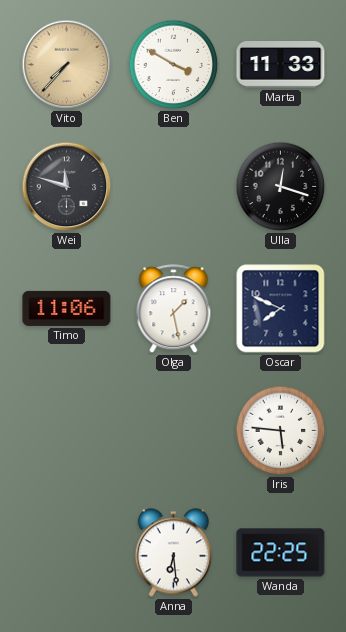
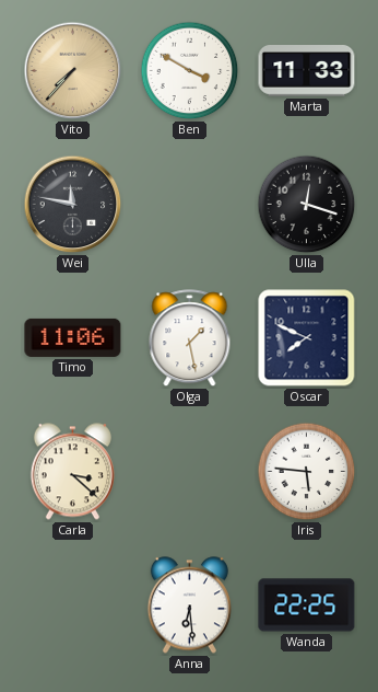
Wei: 11:48 -> 11:47 (73, 205)
Carla: none -> 3:22 (72, 472)
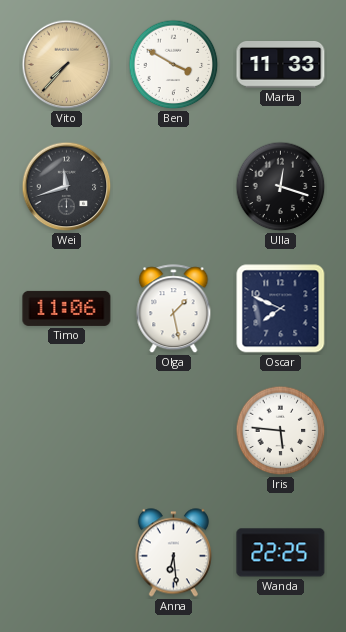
Wei: 11:47 -> 11:42 (67, 187)
Carla: 3:22 -> none (72, 472)
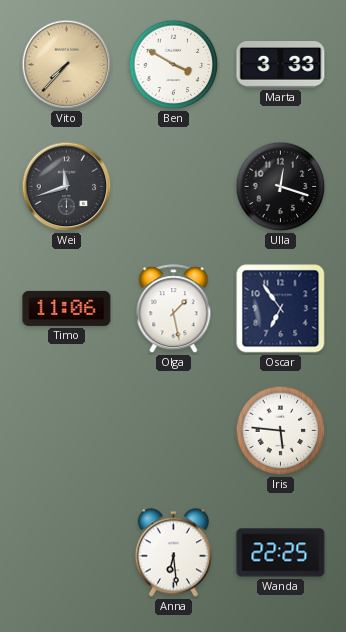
Marta: 11:33 -> 3:33 (281, 65)
Oscar: 7:49 -> 6:54 (281, 309)
